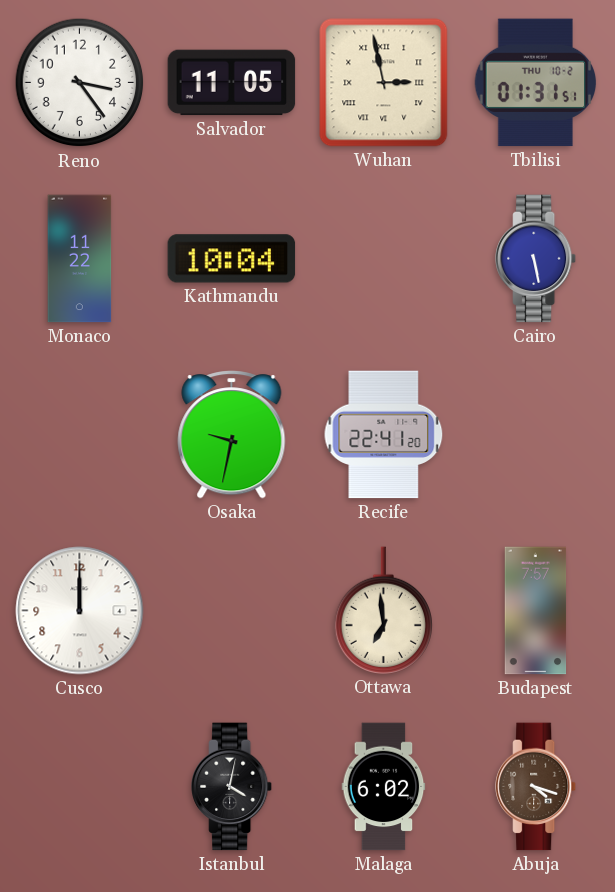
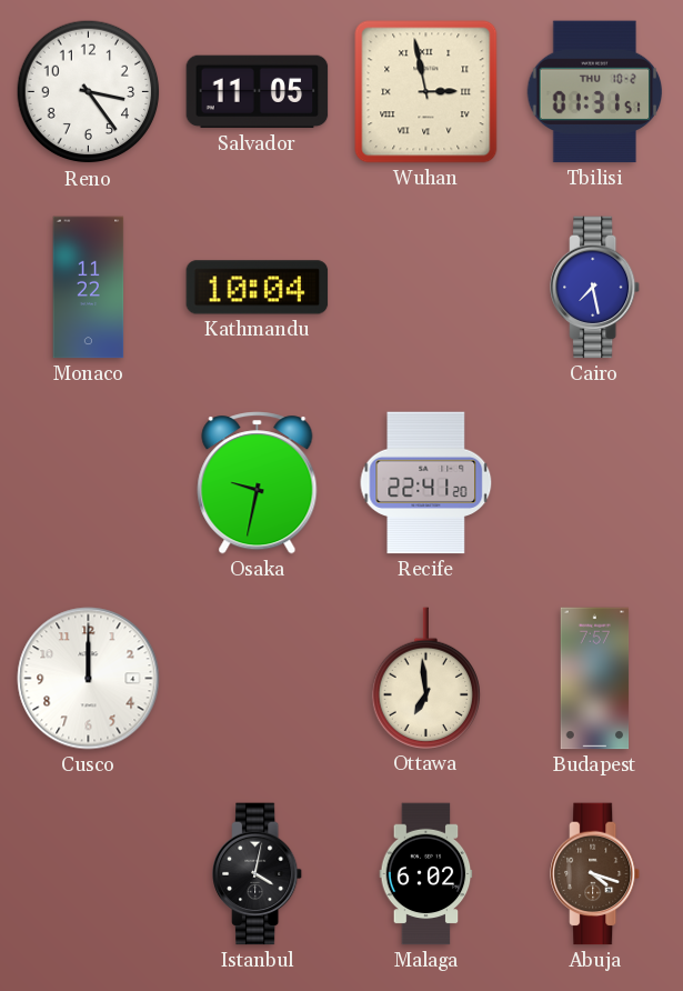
Cairo: 5:28 -> 7:28 (596, 288)
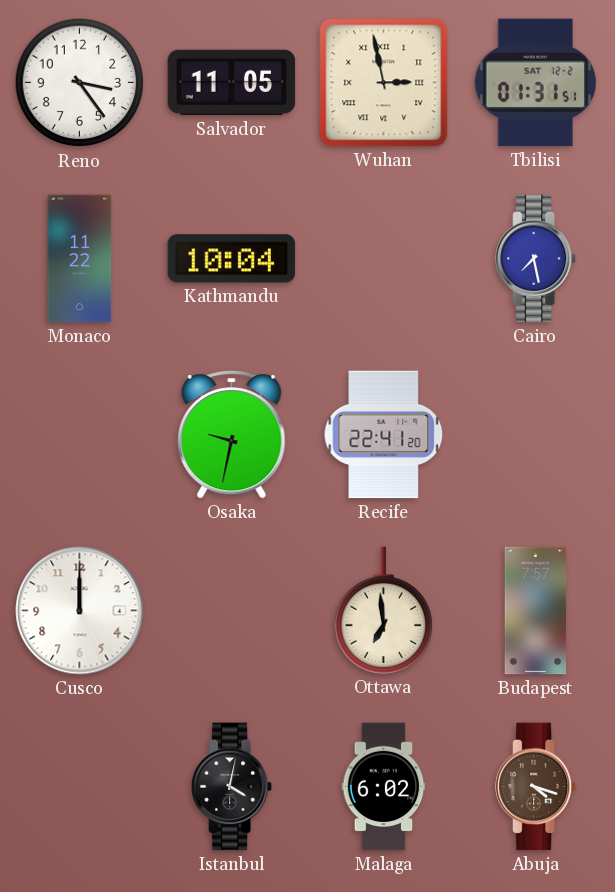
Tbilisi date: THU 10-2 -> SAT 12-2 (536, 83)
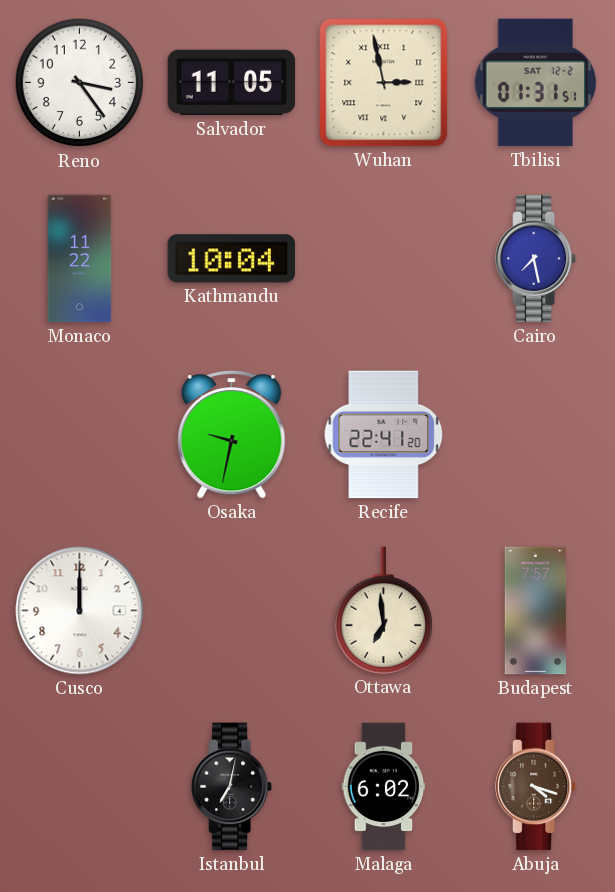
Istanbul: 4:02 -> 7:02 (233, 787)
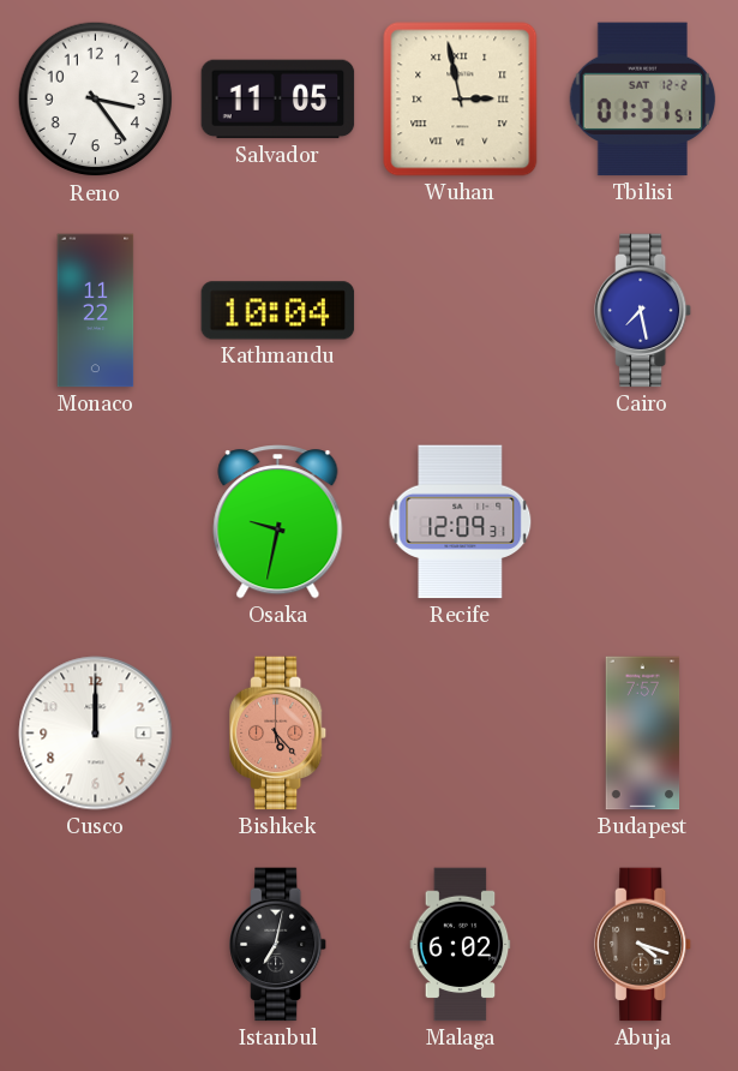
Recife: 22:41 -> 12:09 (461, 522)
Bishkek: none -> 5:23 (280, 734)
Ottawa: 6:59 -> none (383, 610)
